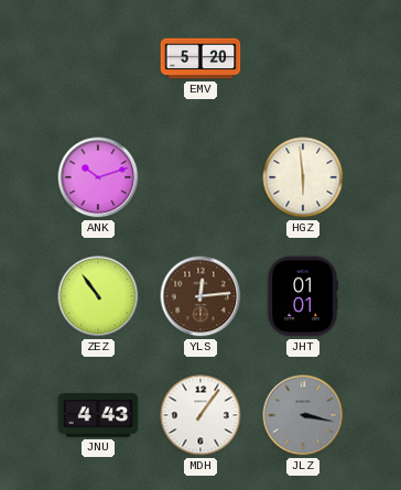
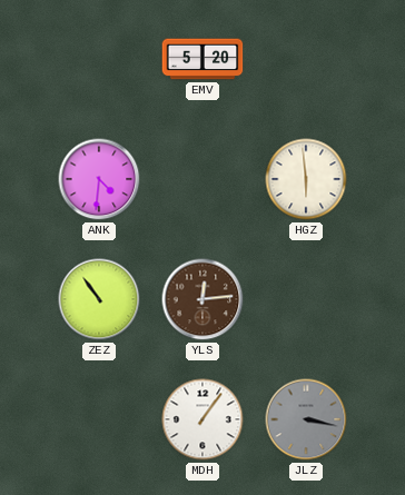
ANK: 10:12 -> 4:31 (99, 179)
JHT: 01:01 -> none (303, 296)
JNU: 4:43 -> none (98, 415)
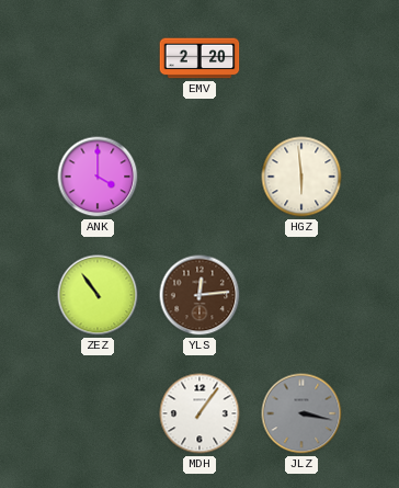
EMV: 5:20 -> 2:20 (200, 58)
ANK: 4:31 -> 4:00 (98, 177)
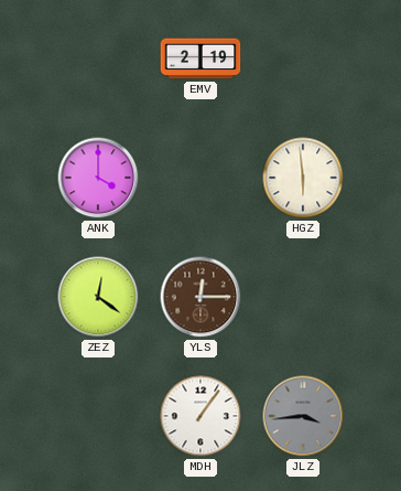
EMV: 2:20 -> 2:19 (201, 58)
ZEZ: 10:54 -> 12:21 (98, 297)
YLS: 12:14 -> 12:15 (201, 297)
JLZ: 3:17 -> 3:44 (303, 416)
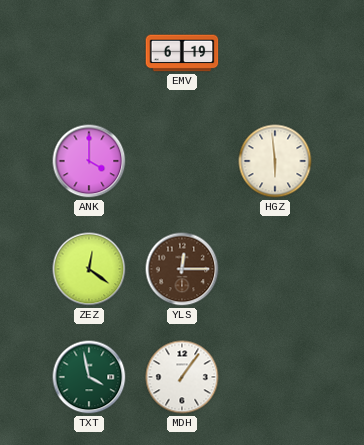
EMV: 2:19 -> 6:19 (182, 53)
TXT: none -> 3:58 (89, 377)
JLZ: 3:44 -> none (303, 416)
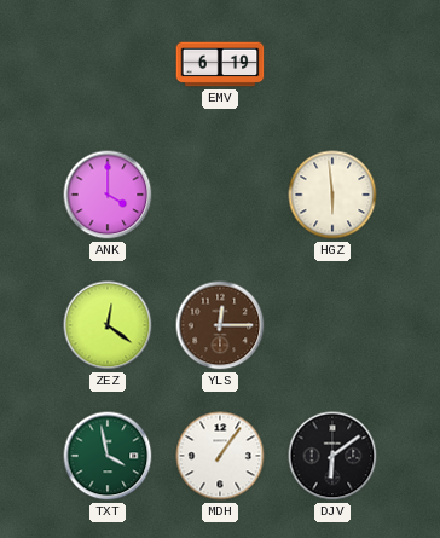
DJV: none -> 6:09 (332, 456)
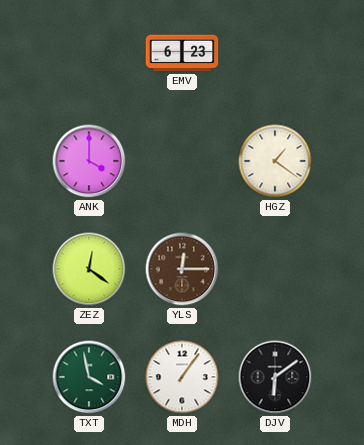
EMV: 6:19 -> 6:23 (182, 53)
HGZ: 5:59 -> 1:21 (275, 161)
